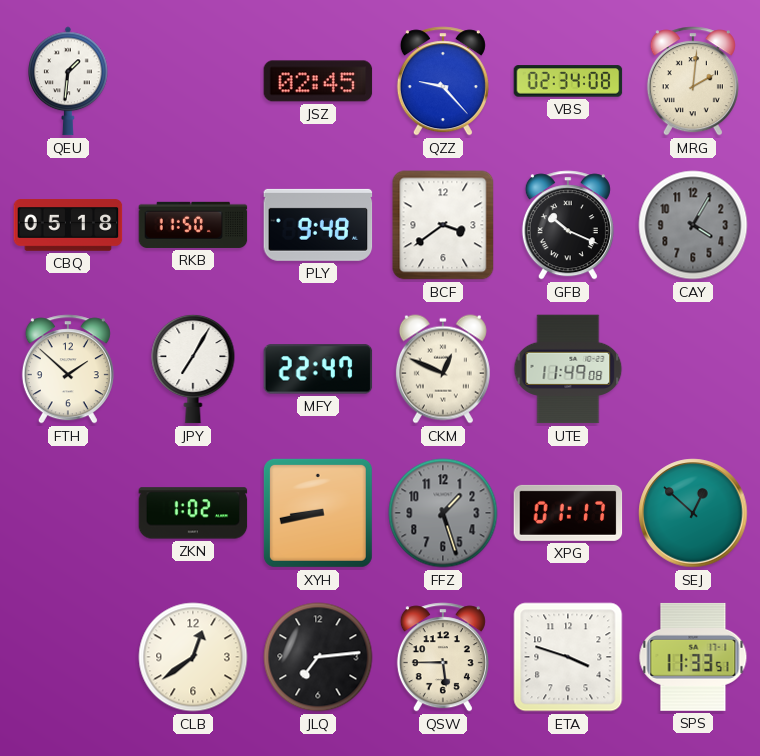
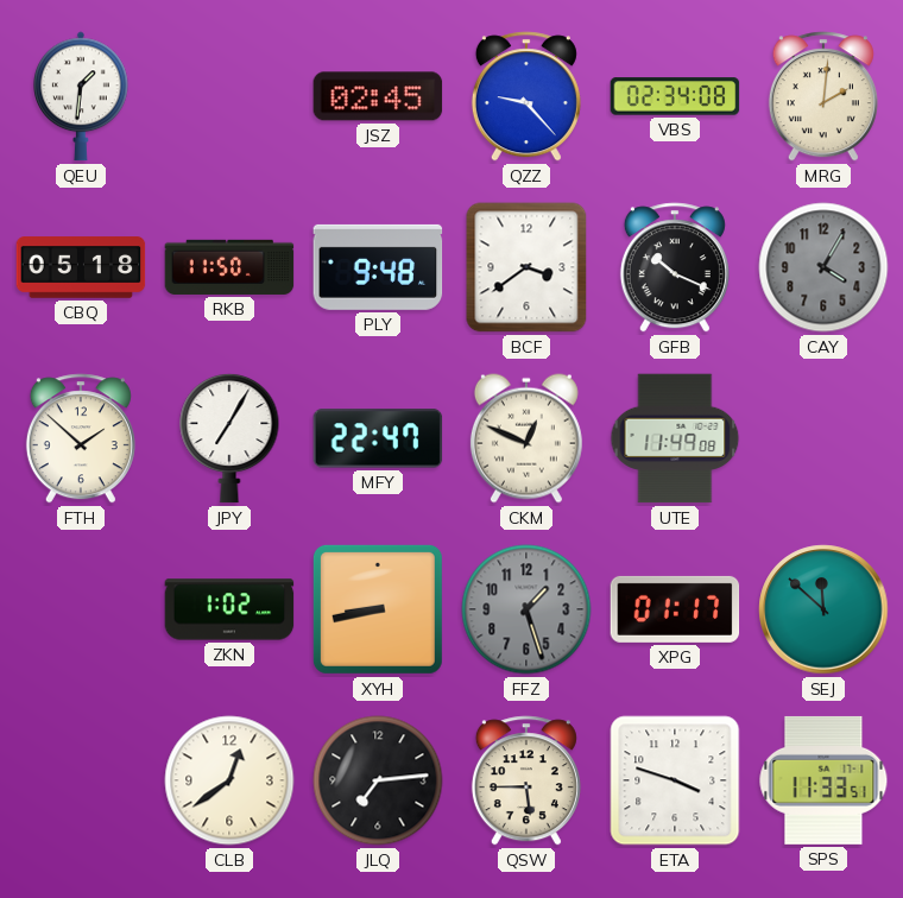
SEJ: 12:52 -> 11:52 (823, 609)
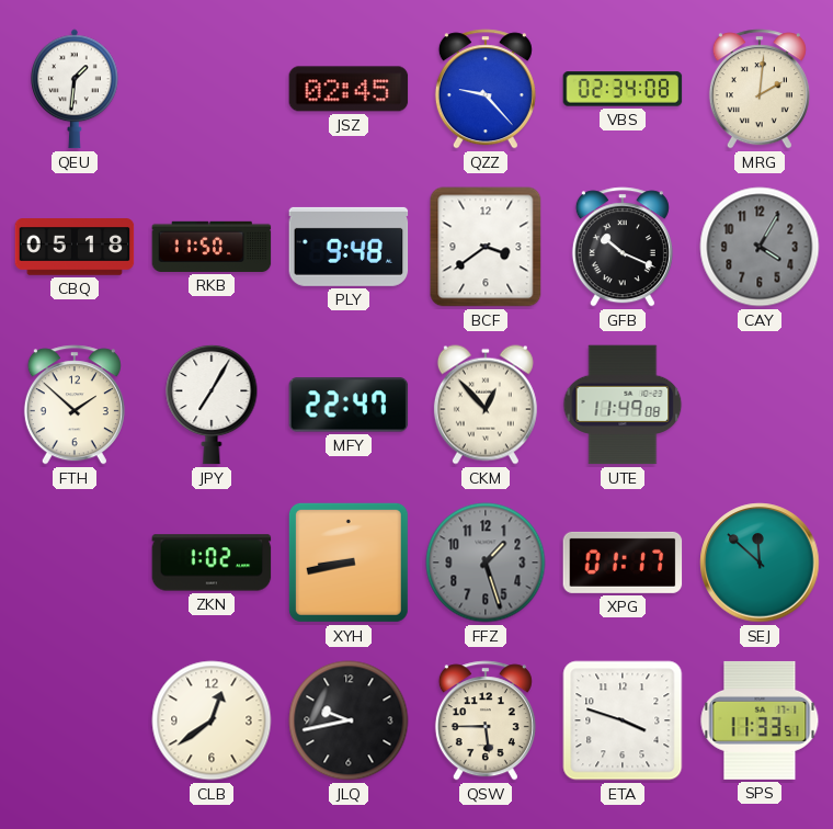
CKM: 12:49 -> 12:53 (486, 405)
JLQ: 7:14 -> 9:43 (349, 720)
